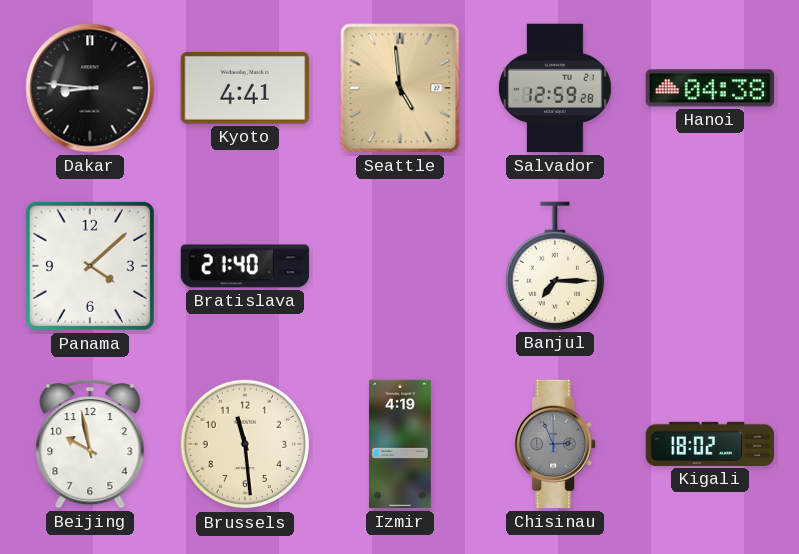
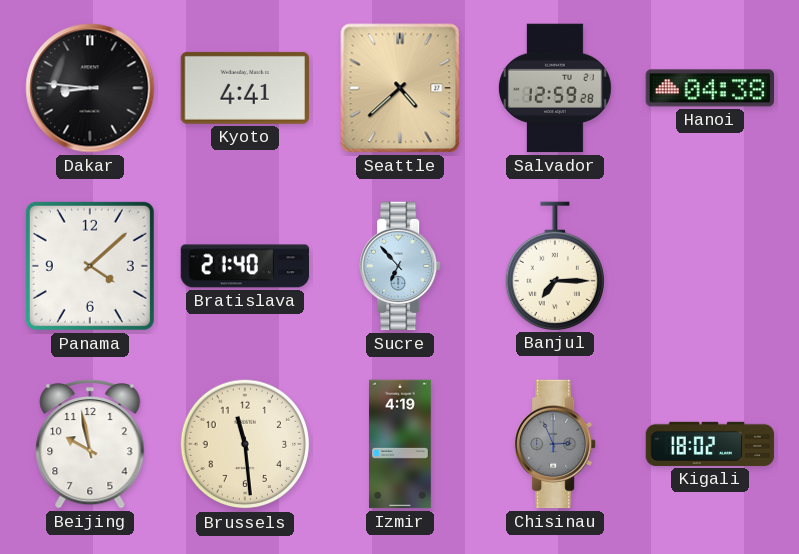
Seattle: 4:59 -> 4:38 (400, 88)
Sucre: none -> 6:53 (400, 266)
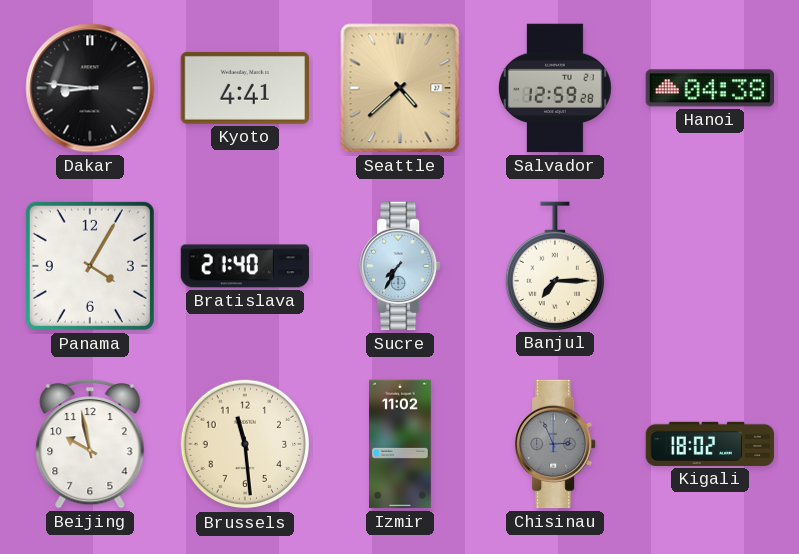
Panama: 4:08 -> 4:05 (90, 266)
Sucre: 6:53 -> 7:35 (400, 266)
Izmir: 4:19 -> 11:02 (401, 444)
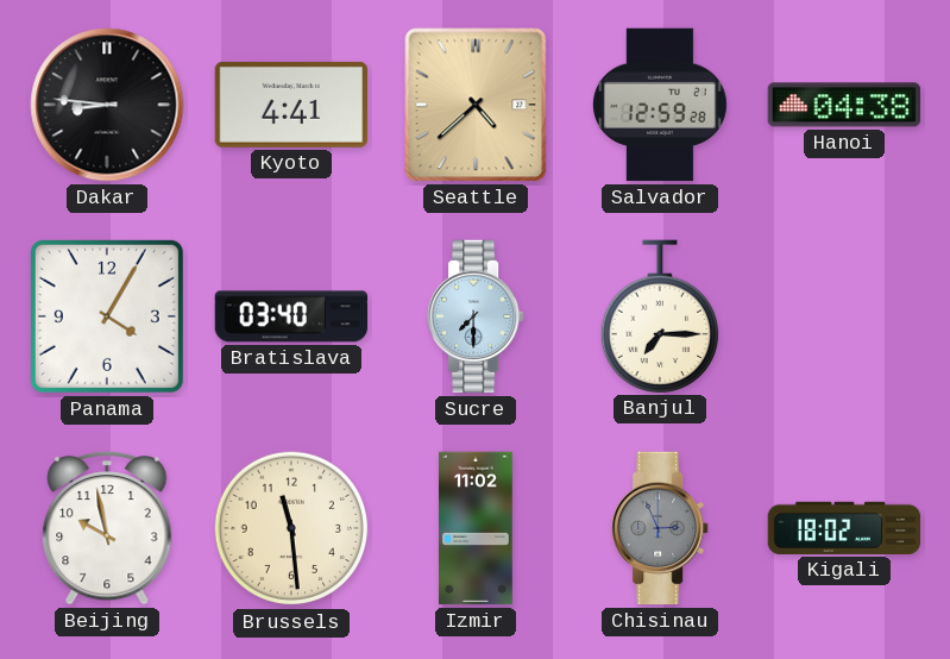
Bratislava: 21:40 -> 03:40 (291, 316)
Sucre: 7:35 -> 7:30 (476, 316)
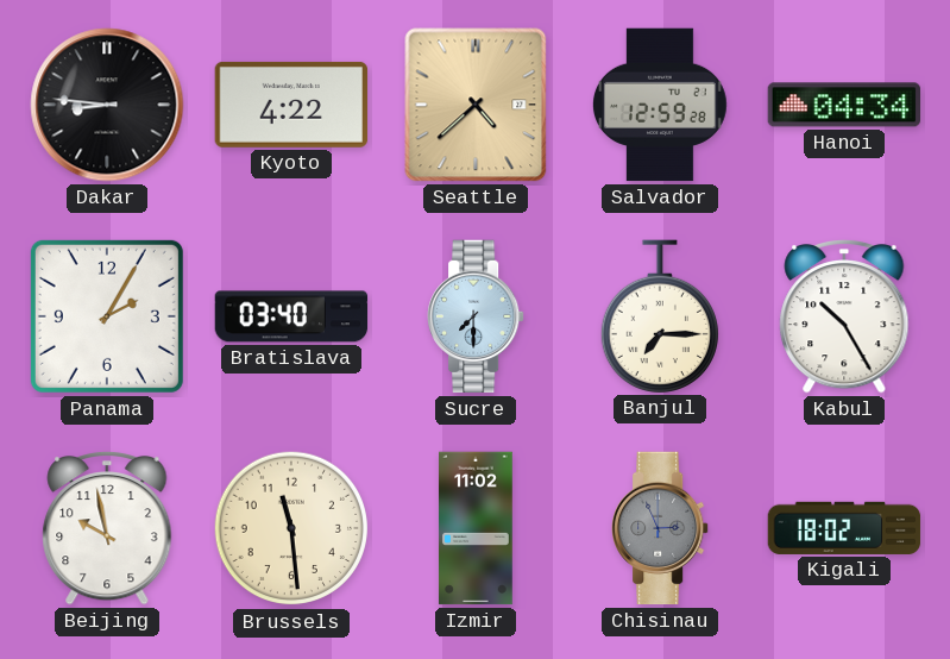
Kyoto: 4:41 -> 4:22 (291, 105)
Hanoi: 04:38 -> 04:34 (844, 105)
Panama: 4:05 -> 2:05 (107, 316)
Kabul: none -> 10:25 (844, 316)
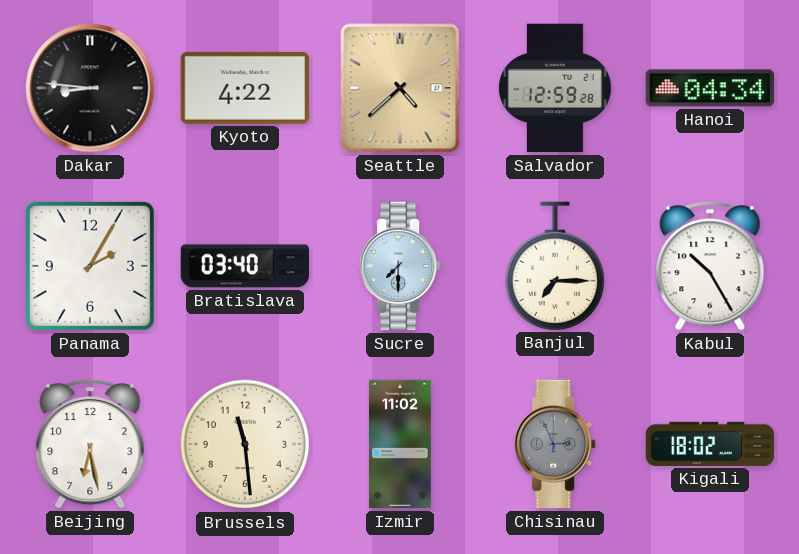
Beijing: 9:58 -> 6:28 (90, 444)
